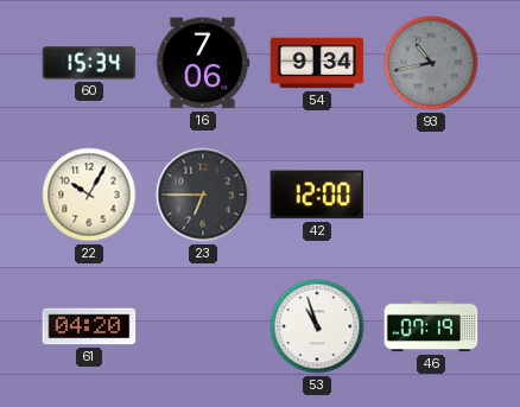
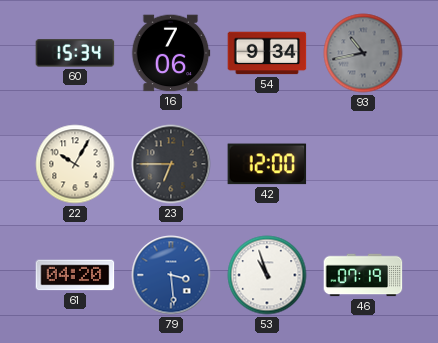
79: none -> 3:29 (171, 275)
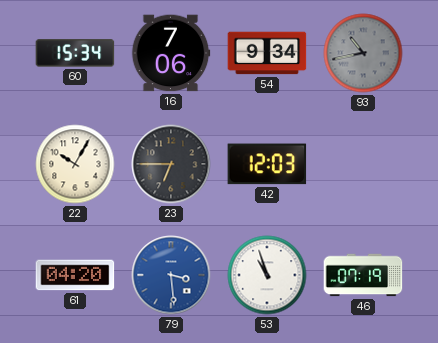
42: 12:00 -> 12:03 (267, 164)
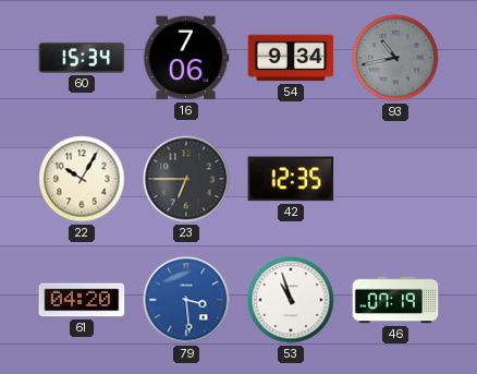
42: 12:03 -> 12:35 (291, 179)
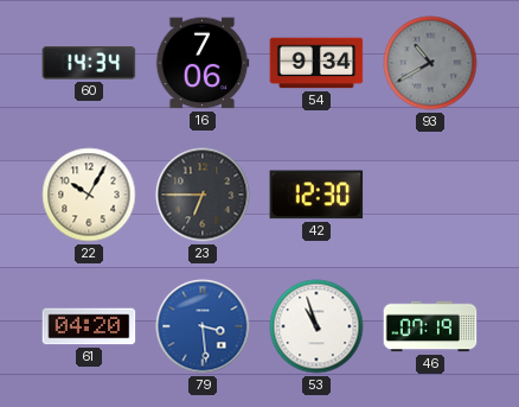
60: 15:34 -> 14:34 (89, 63)
93: 10:43 -> 10:40 (430, 63)
42: 12:35 -> 12:30 (316, 195)
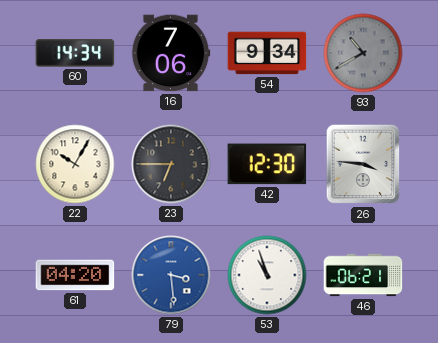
26: none -> 3:46 (363, 164)
46: 07:19 -> 06:21 (363, 275)
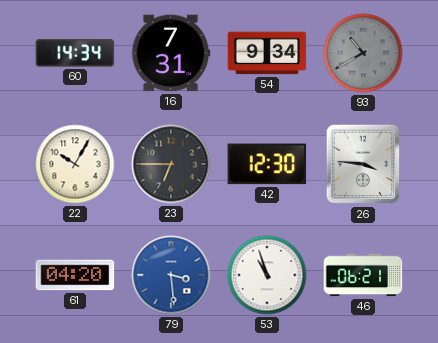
16: 7:06 -> 7:31 (171, 53)
